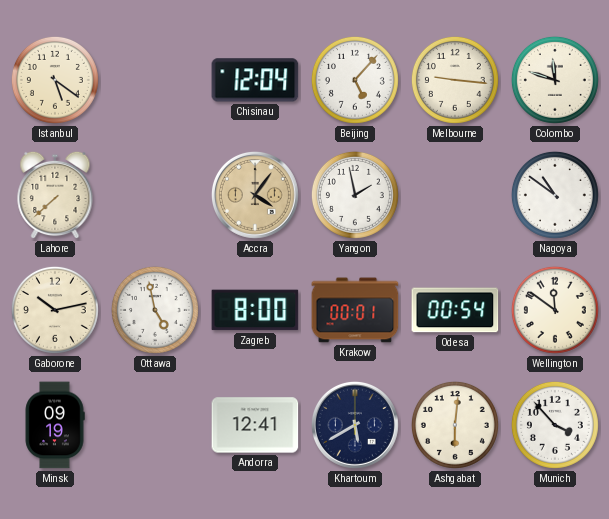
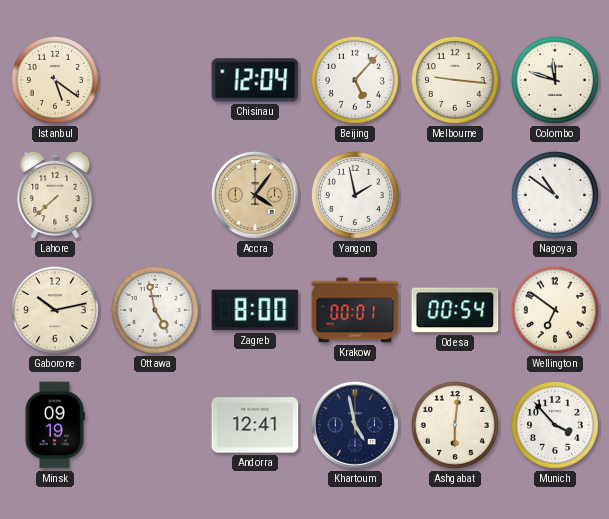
Wellington: 11:51 -> 6:51 (555, 310)
Khartoum: 5:40 -> 4:58 (355, 425)
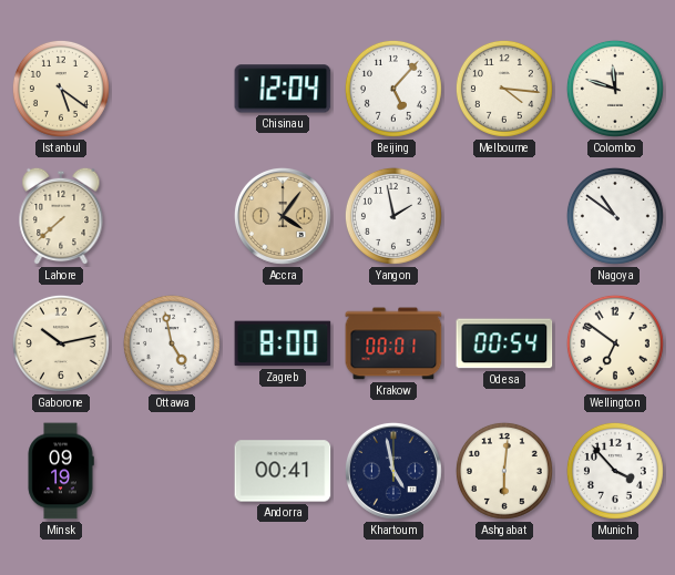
Melbourne: 9:16 -> 4:16 (504, 89)
Andorra: 12:41 -> 00:41 (283, 471)
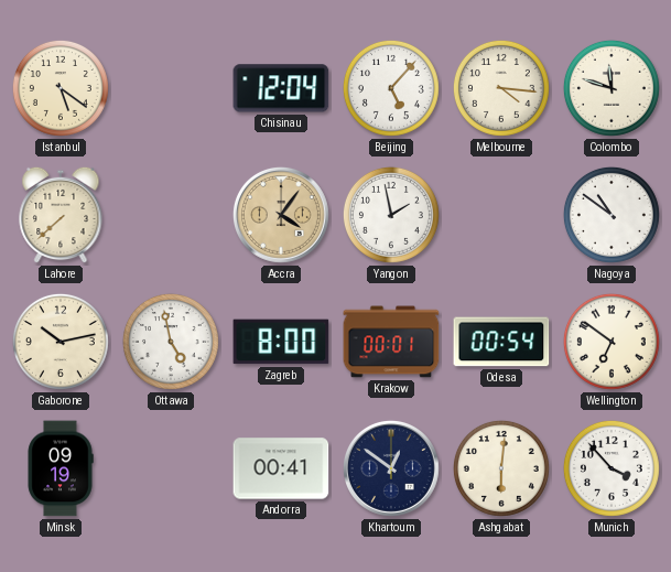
Khartoum: 4:58 -> 12:51 (391, 468)
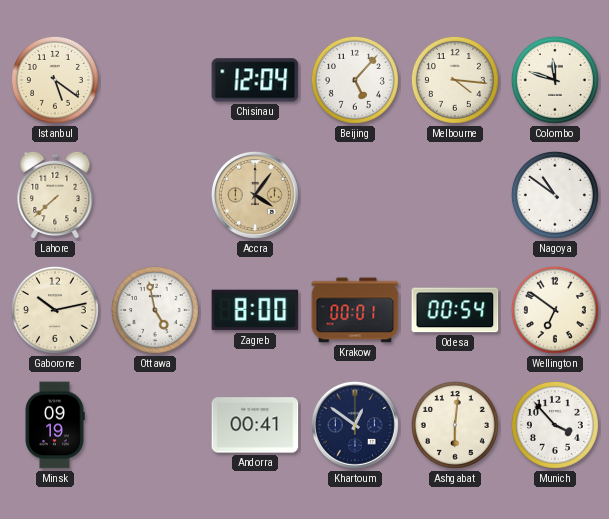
Yangon: 1:58 -> none (391, 215)
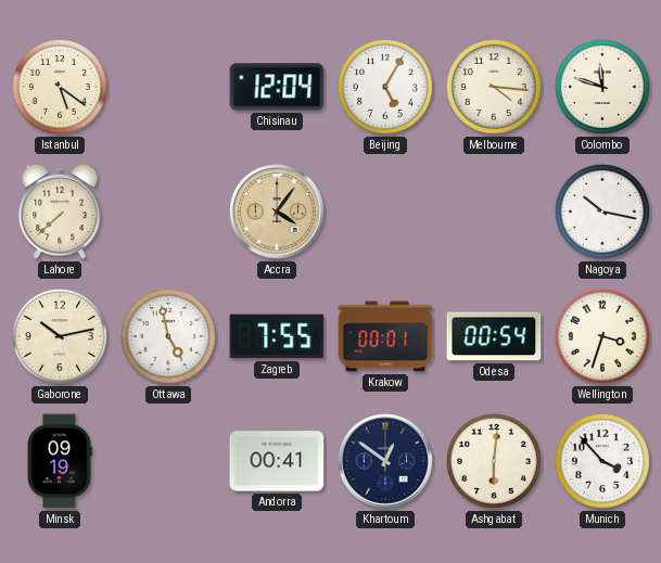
Beijing: 5:07 -> 5:05 (385, 87)
Nagoya: 10:51 -> 10:17 (602, 212)
Zagreb: 8:00 -> 7:55 (277, 336)
Wellington: 6:51 -> 3:33 (602, 336)
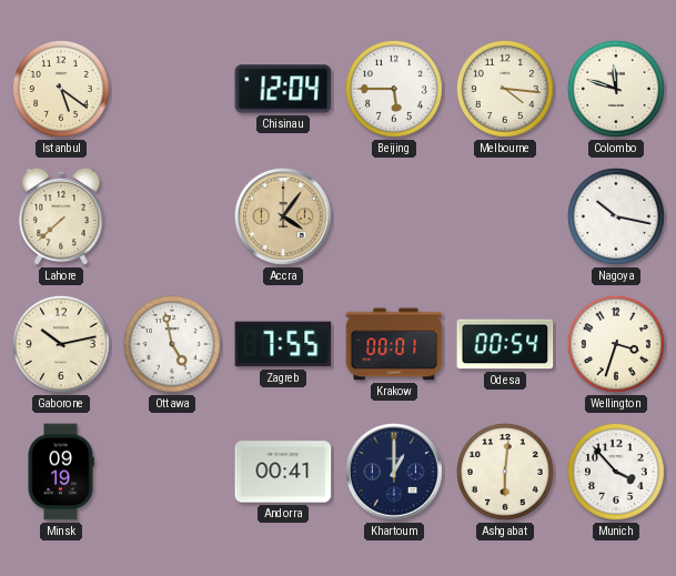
Beijing: 5:05 -> 5:45 (394, 89)
Khartoum: 12:51 -> 1:00 (394, 472)
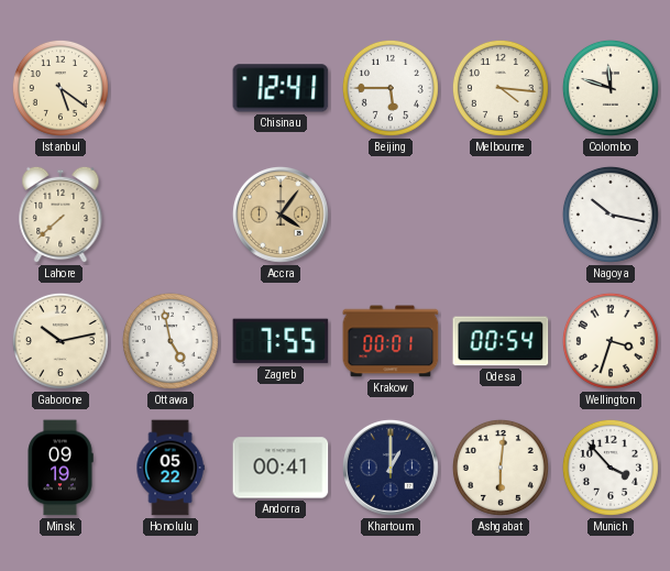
Chisinau: 12:04 -> 12:41 (281, 88)
Honolulu: none -> 05:22 (171, 468)
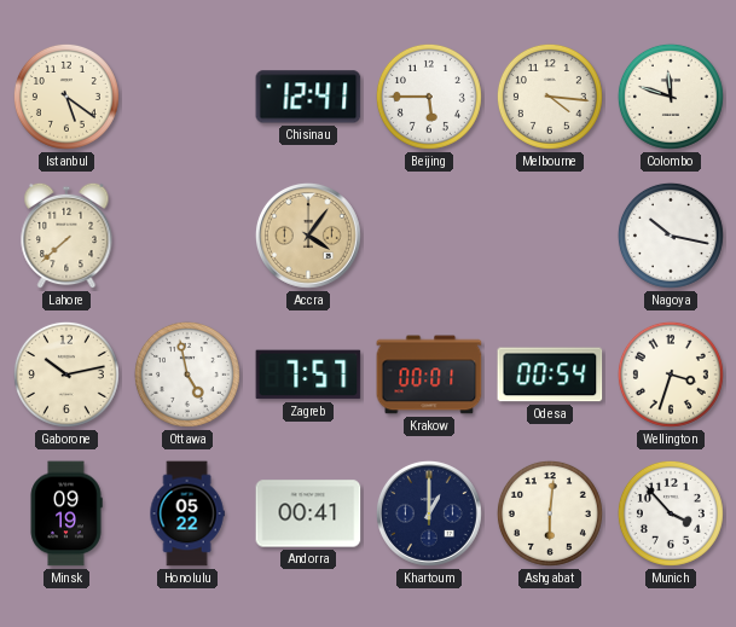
Zagreb: 7:55 -> 7:57 (308, 375)
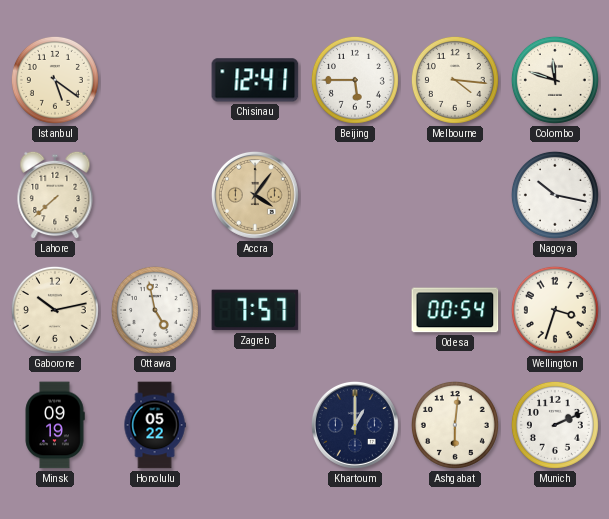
Krakow: 00:01 -> none (429, 375)
Andorra: 00:41 -> none (308, 513)
Munich: 3:53 -> 2:11 (555, 425)
